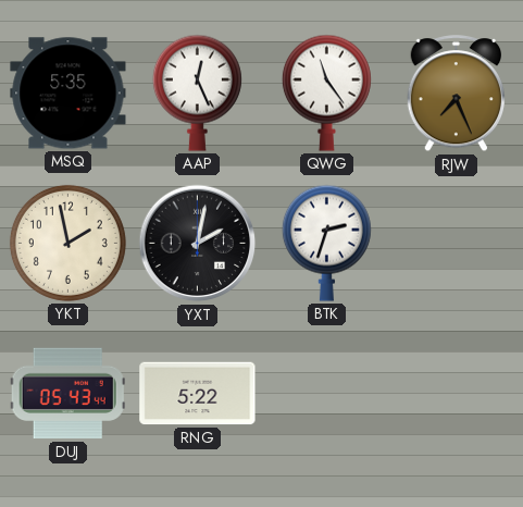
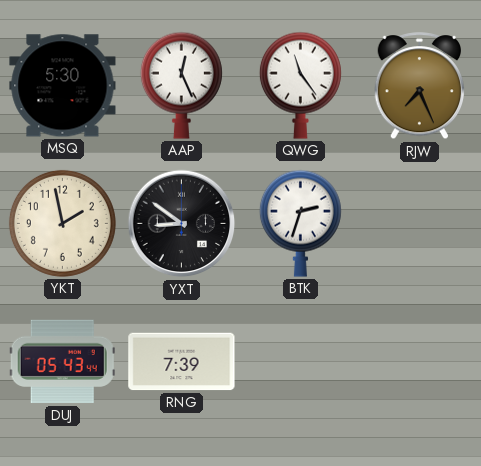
MSQ: 5:35 -> 5:30 (63, 86)
YXT: 2:02 -> 8:51 (182, 224)
RNG: 5:22 -> 7:39 (182, 362)
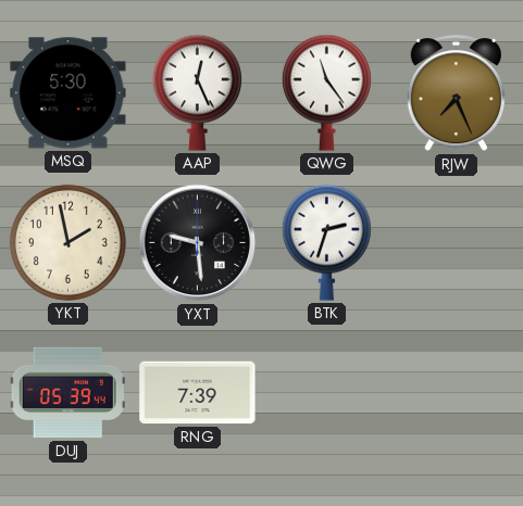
YXT: 8:51 -> 9:29 (198, 243)
DUJ: 05:43 -> 05:39 (67, 393)
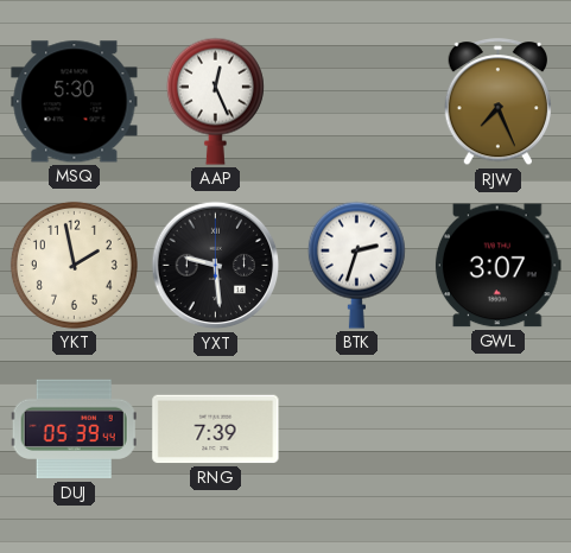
QWG: 11:24 -> none (326, 92)
GWL: none -> 3:07 (497, 266)
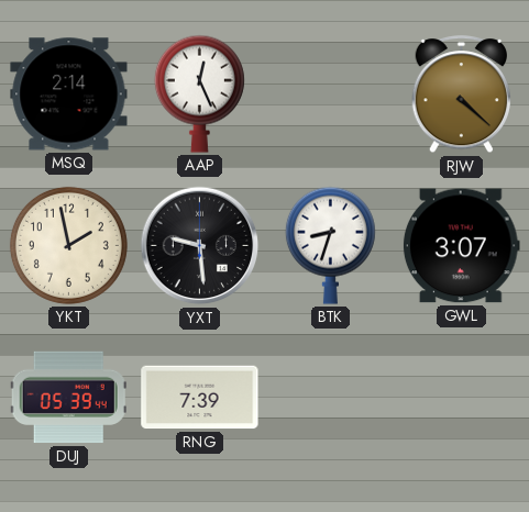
MSQ: 5:30 -> 2:14 (69, 94)
RJW: 7:26 -> 4:22 (462, 94)
BTK: 2:33 -> 8:33 (330, 245)
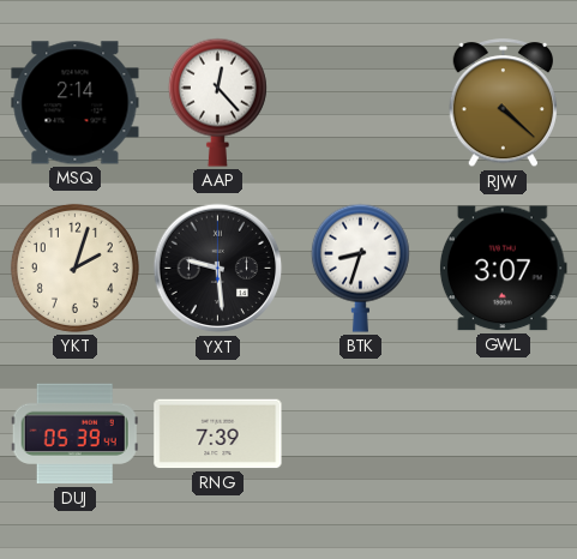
AAP: 12:26 -> 12:23 (217, 102)
YKT: 1:58 -> 2:03 (74, 268)
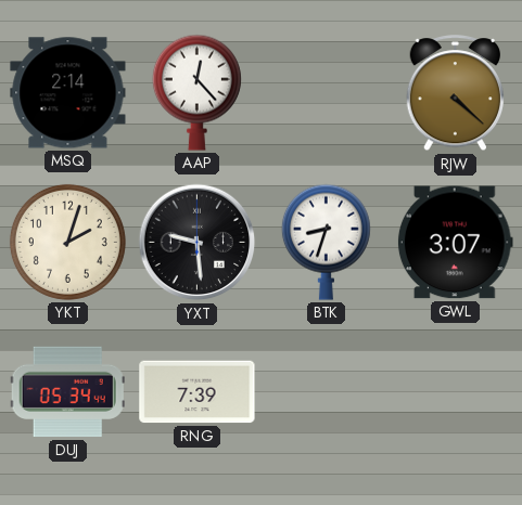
DUJ: 05:39 -> 05:34 (67, 392)
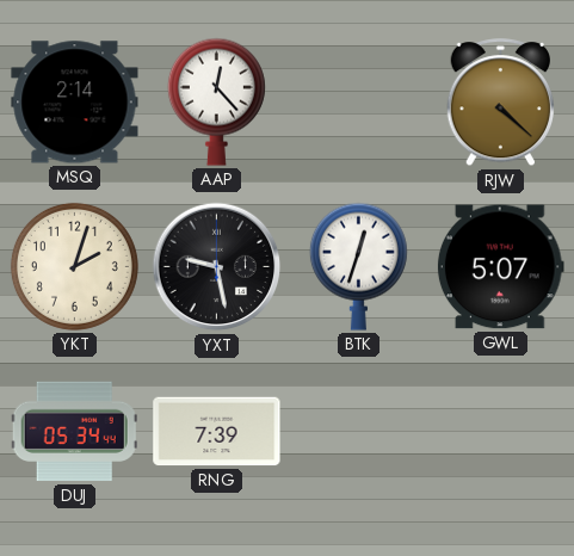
YXT: 9:29 -> 9:28 (217, 267)
BTK: 8:33 -> 12:33 (358, 266)
GWL: 3:07 -> 5:07 (500, 267)
